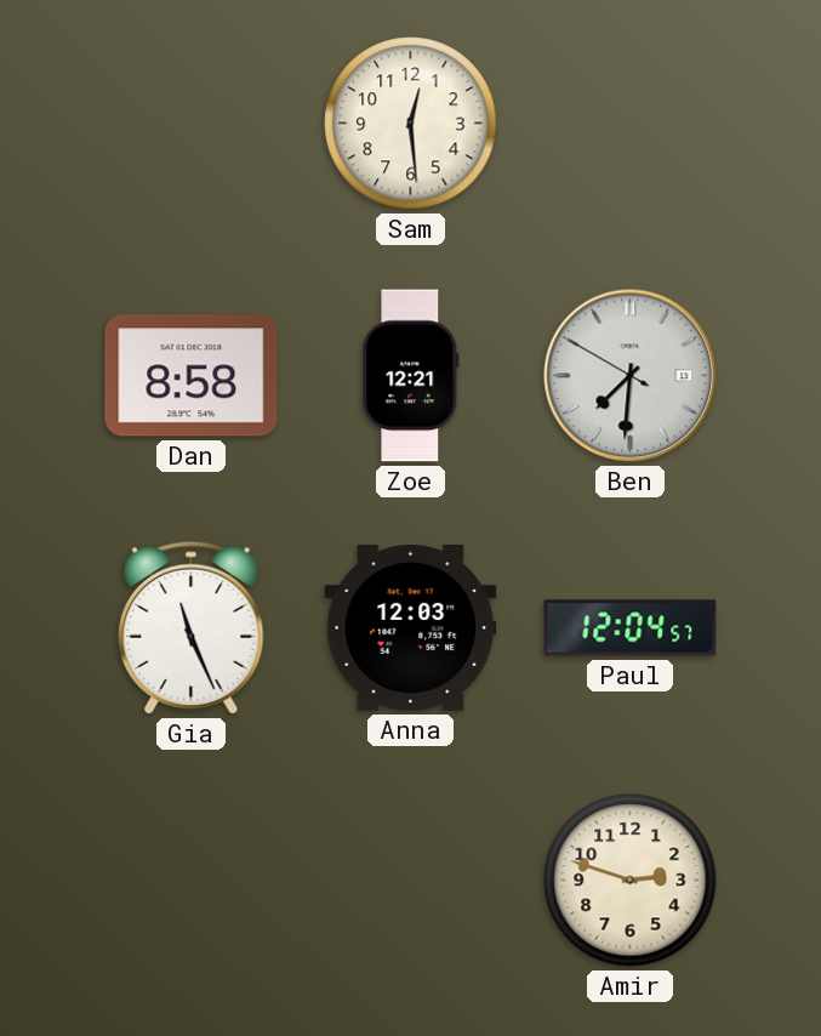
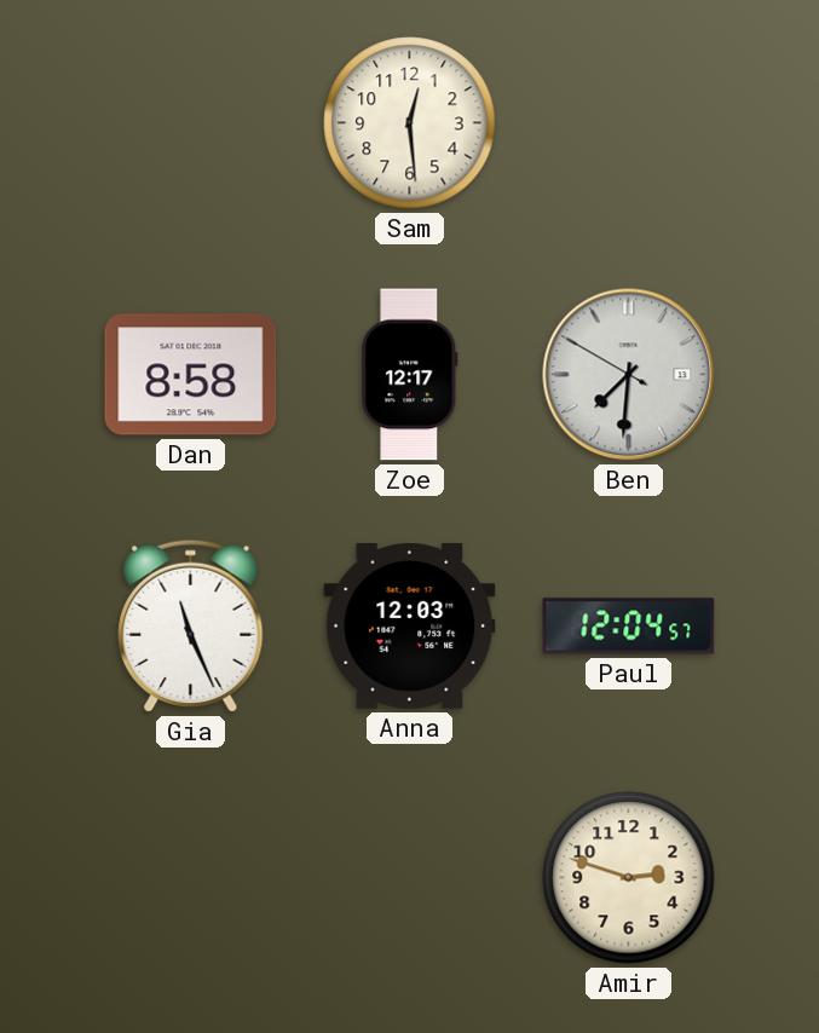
Zoe: 12:21 -> 12:17 (410, 375)
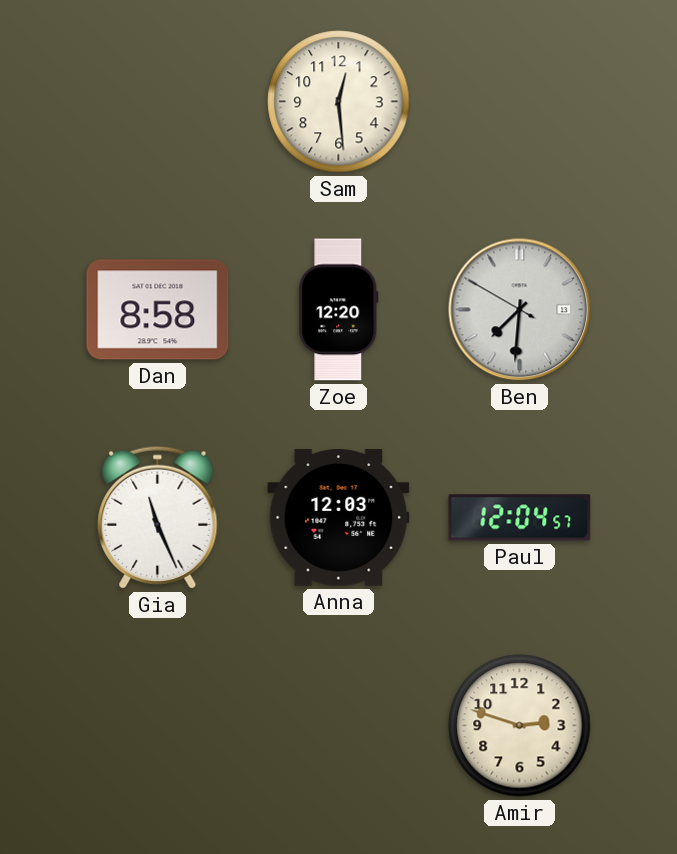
Zoe: 12:17 -> 12:20 (339, 310)
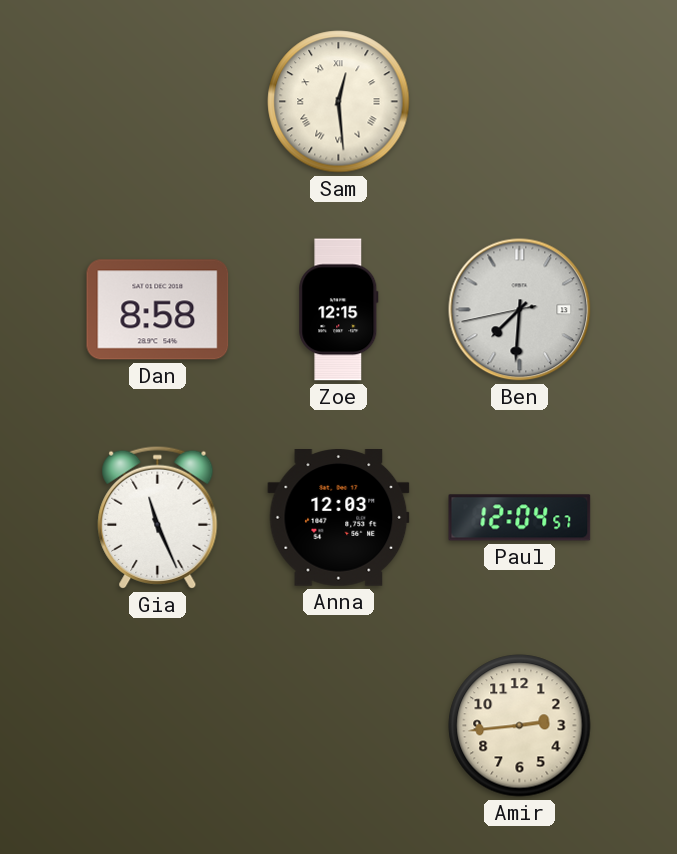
Sam numerals: Arabic -> Roman (339, 102)
Zoe: 12:20 -> 12:15 (339, 310)
Ben: 7:30:50 -> 7:30:43 (520, 310)
Amir: 2:48 -> 2:44 (520, 726)
